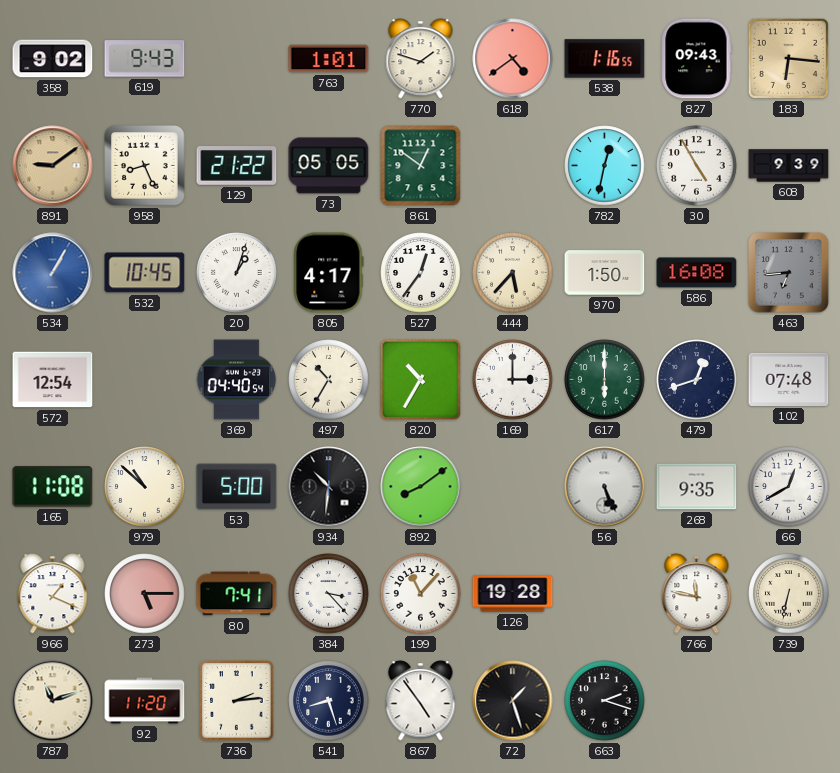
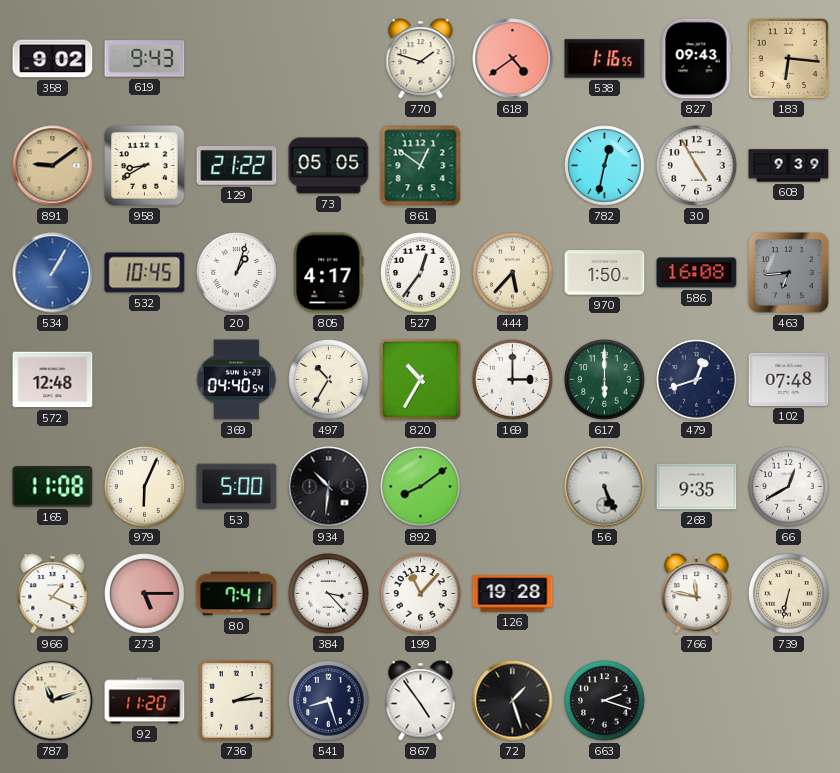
763: 1:01 -> none (329, 59)
958: 8:26 -> 8:40 (145, 166)
572: 12:54 -> 12:48 (53, 380)
979: 10:52 -> 6:04 (145, 487)
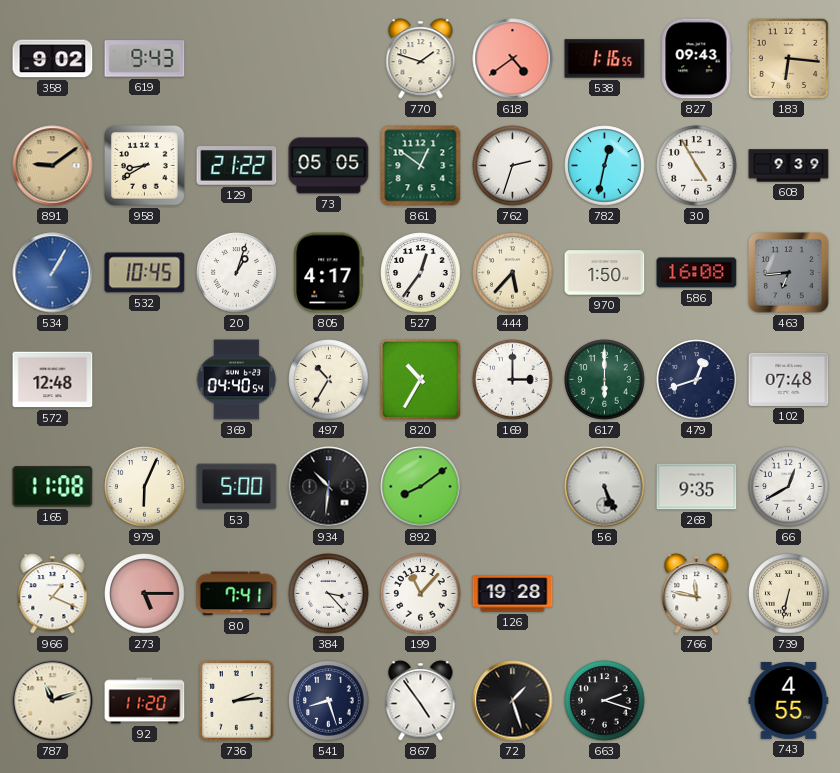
762: none -> 2:33 (513, 166)
743: none -> 4:55 (789, 701)
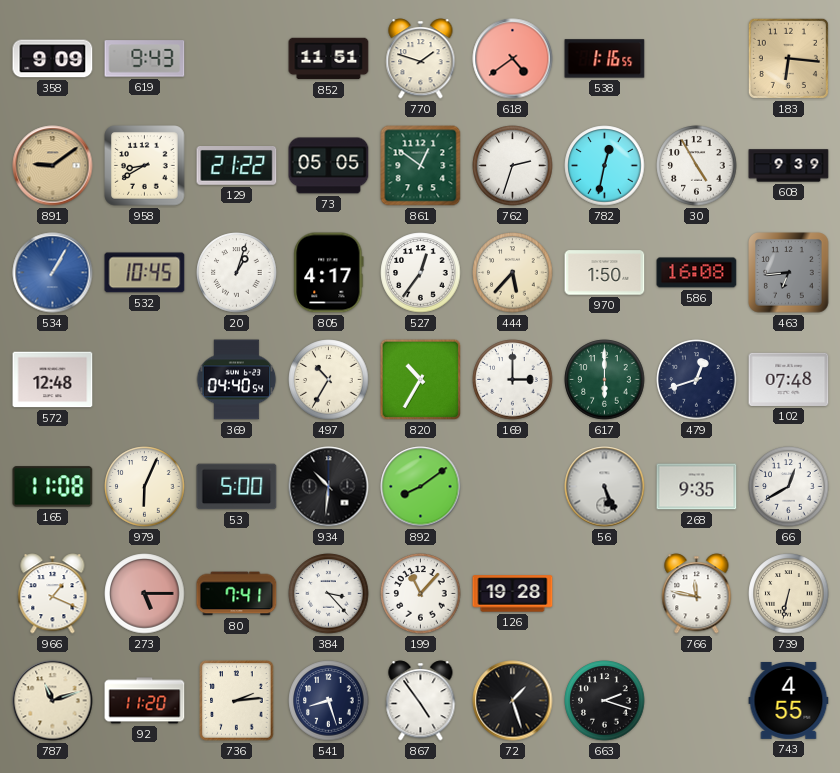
358: 9:02 -> 9:09 (53, 59)
852: none -> 11:51 (329, 59)
827: 09:43 -> none (696, 59)
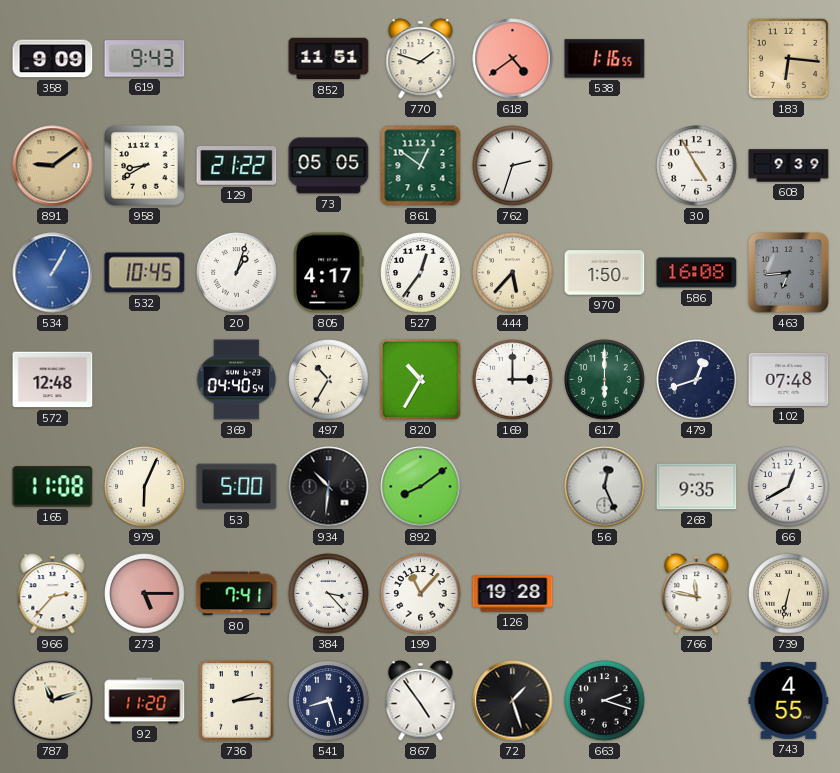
782: 12:32 -> none (605, 166)
56: 5:26 -> 12:26 (605, 487)
966: 1:19 -> 2:37 (53, 594)
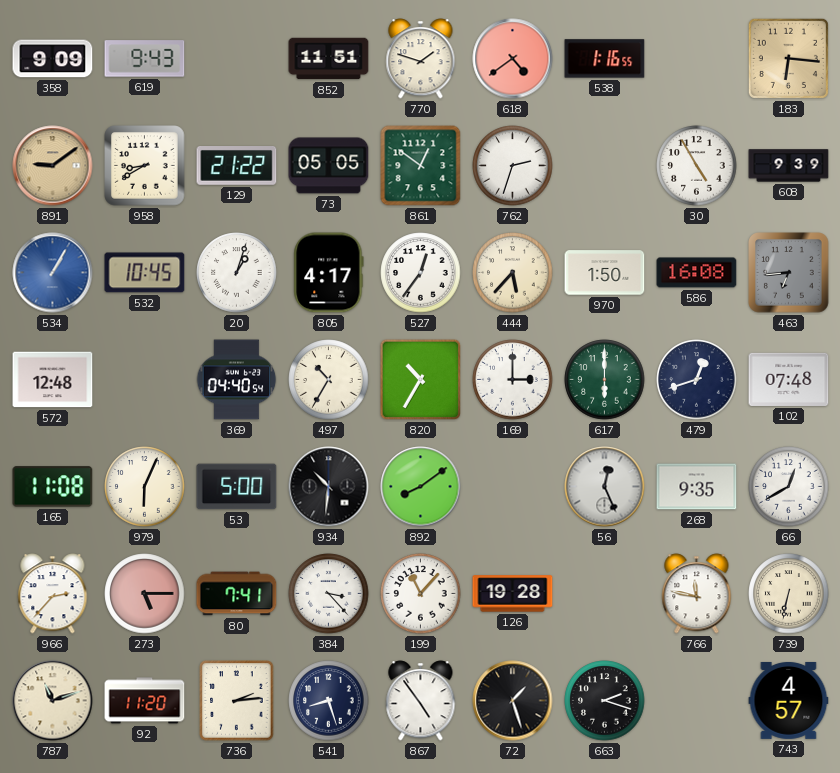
743: 4:55 -> 4:57 (789, 701)
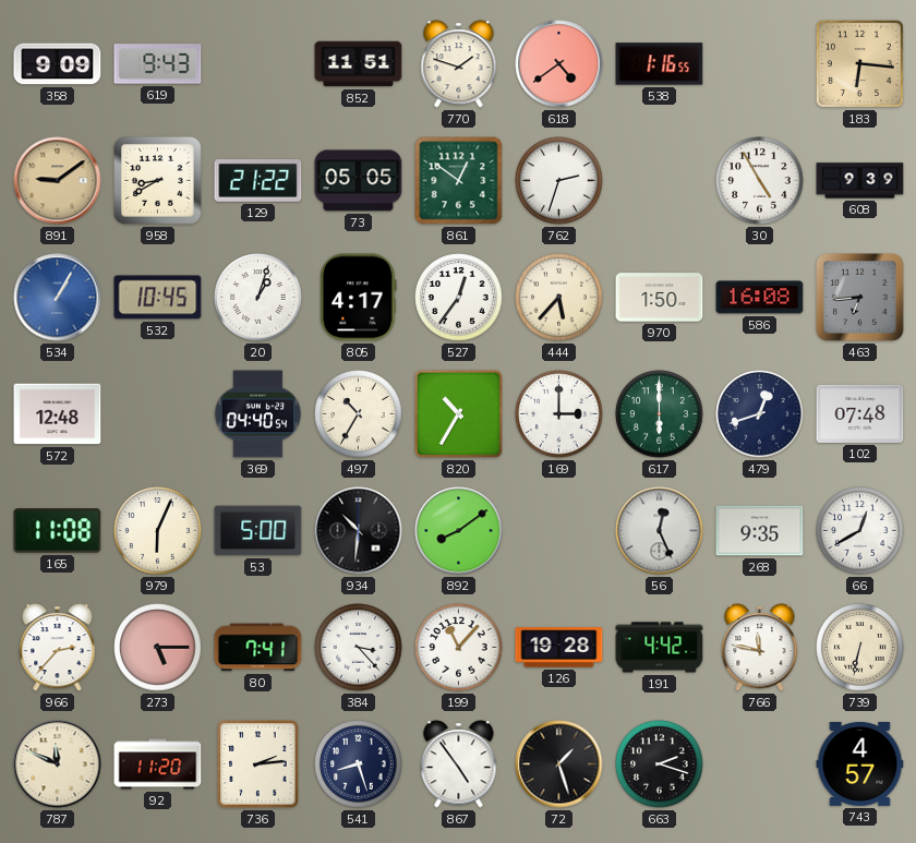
191: none -> 4:42 (660, 648)
787: 11:12 -> 11:49 (58, 764)
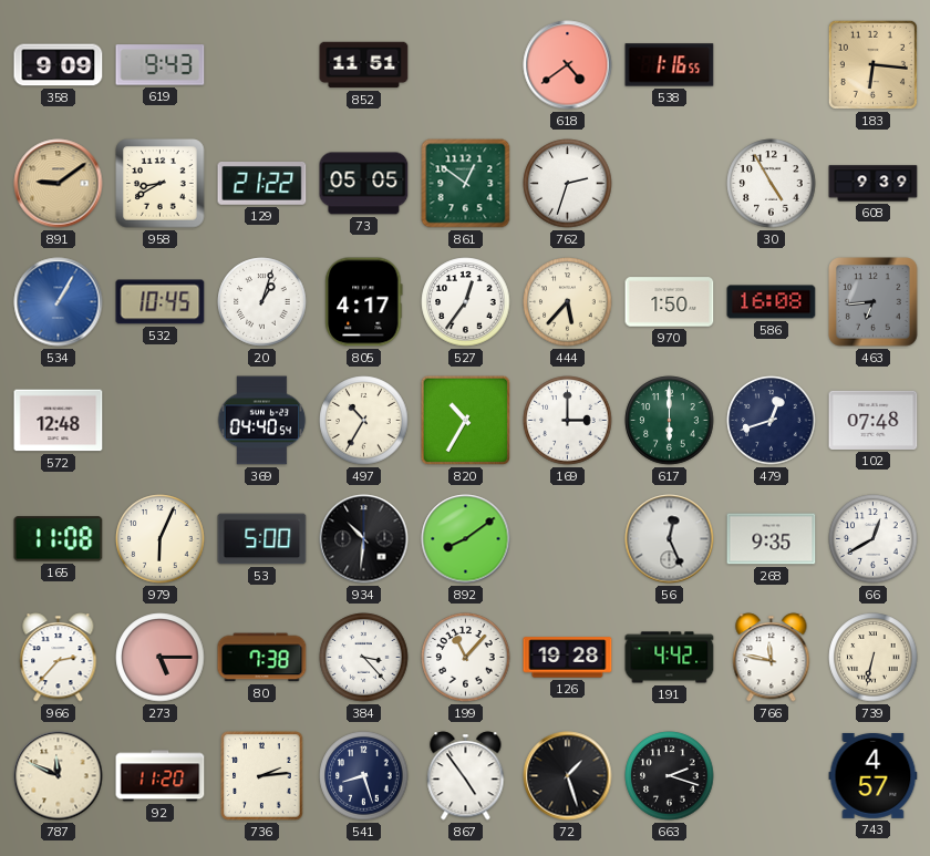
770: 1:48 -> none (459, 64)
80: 7:41 -> 7:38 (262, 658)
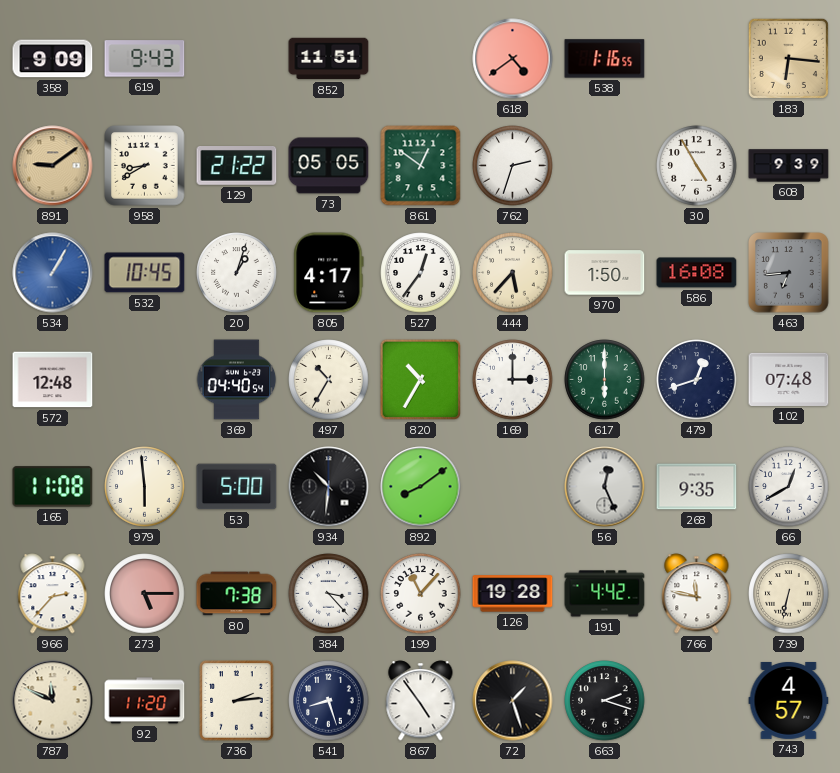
979: 6:04 -> 5:59 (145, 487)
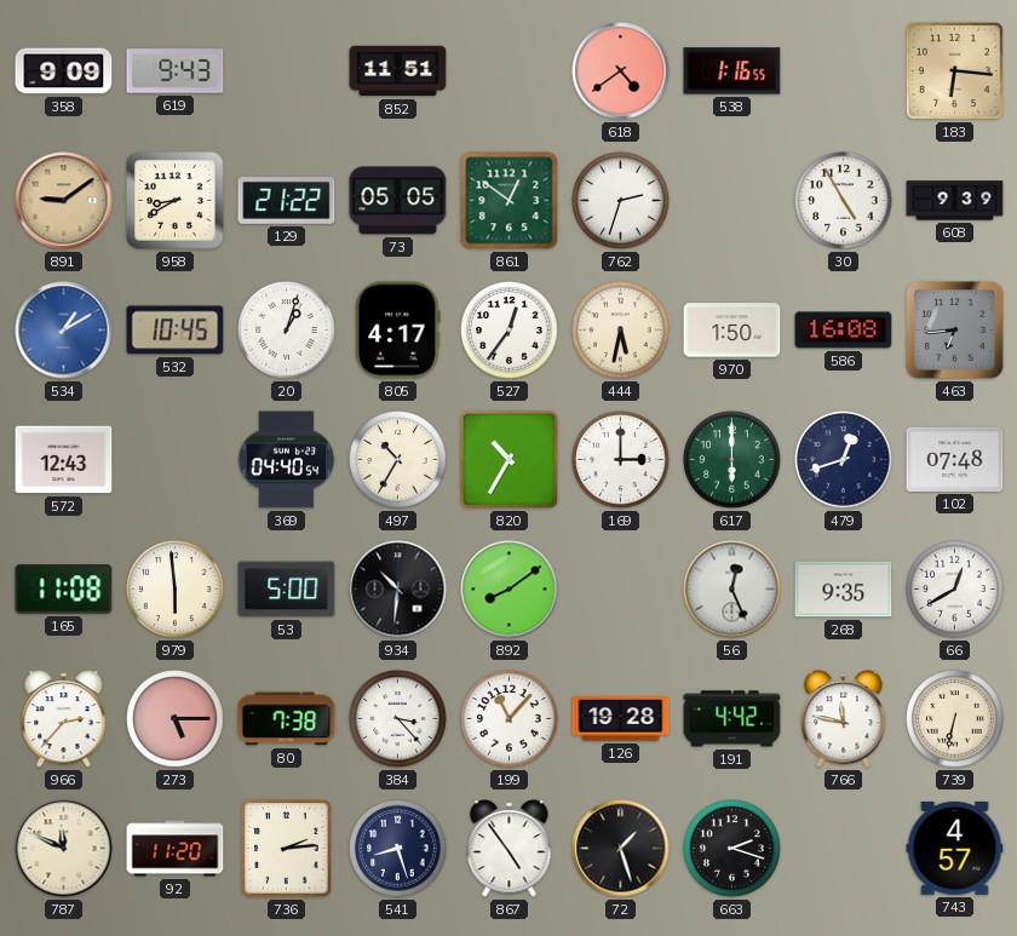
534: 1:05 -> 1:10 (64, 331)
444: 5:37 -> 5:32 (621, 331)
572: 12:48 -> 12:43 (64, 460)
